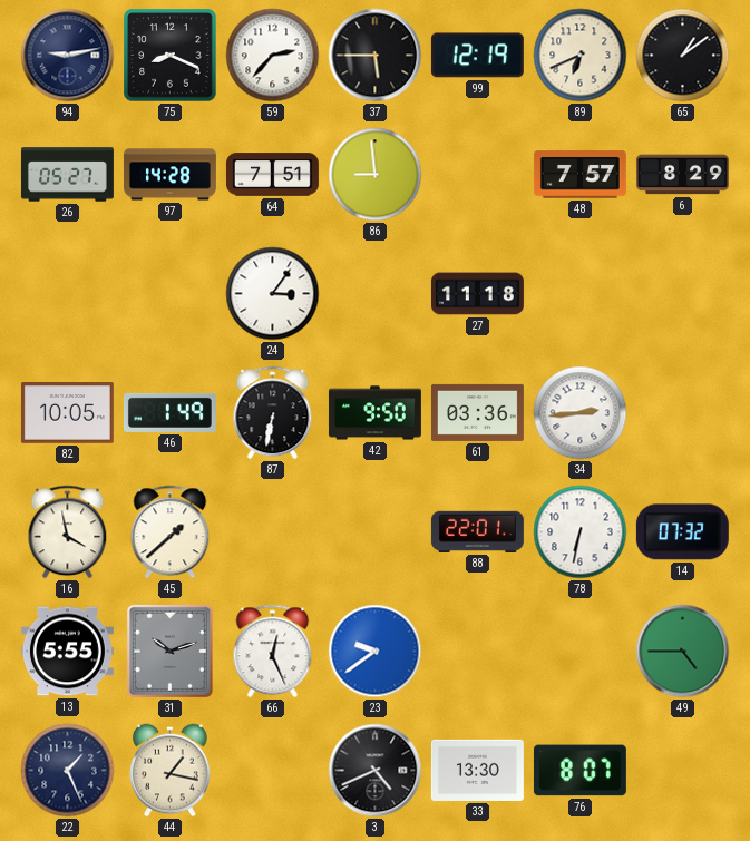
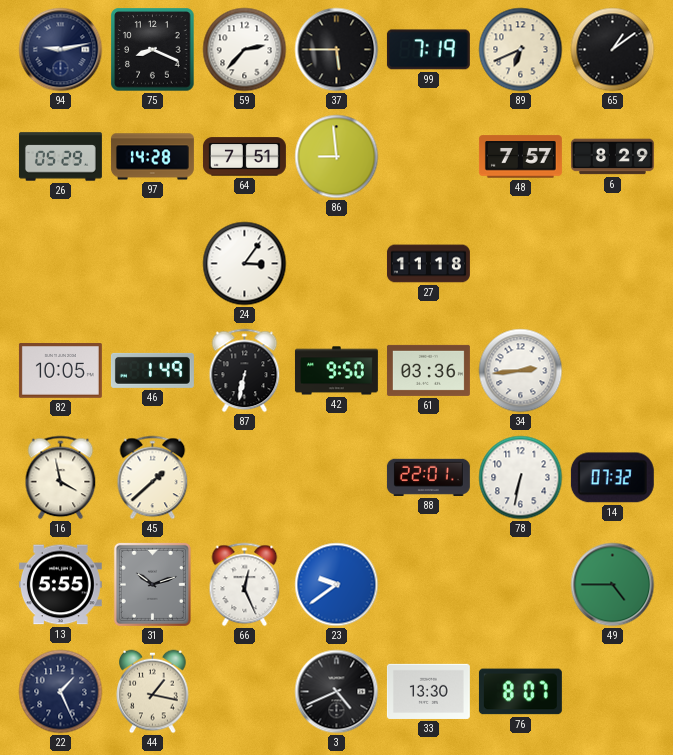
99: 12:19 -> 7:19 (428, 50)
26: 05:27 -> 05:29 (60, 157)
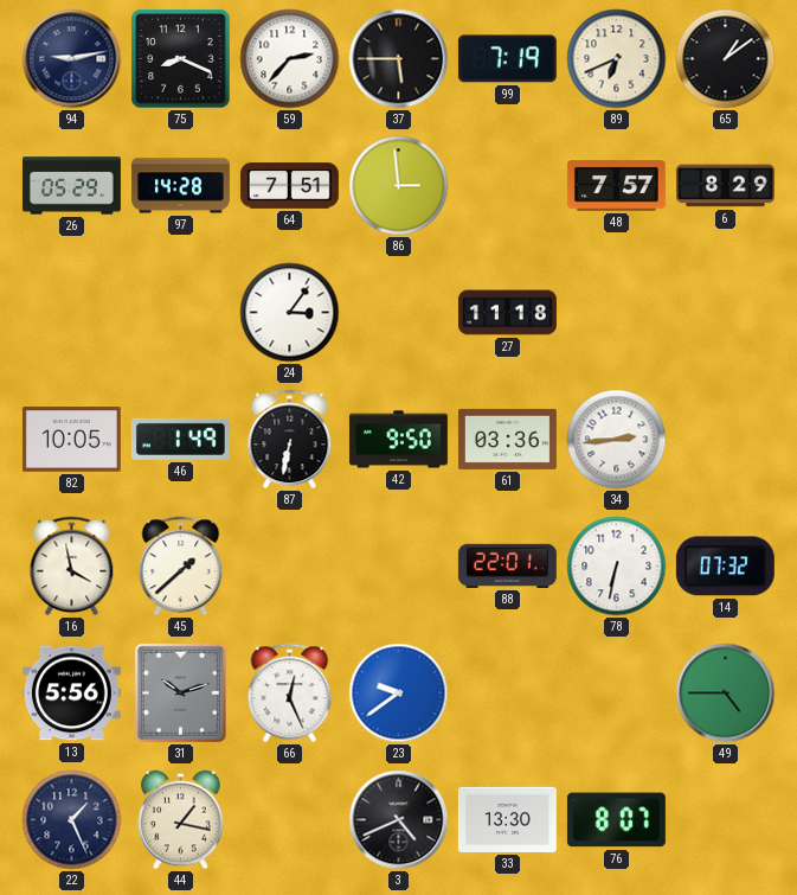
86: 8:59 -> 2:59 (399, 186)
13: 5:55 -> 5:56 (71, 693)
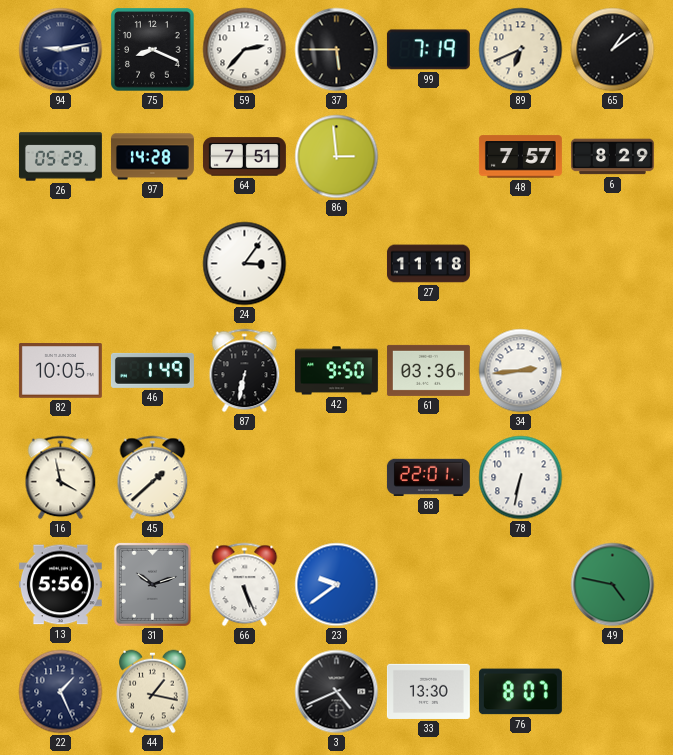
14: 07:32 -> none (725, 567)
66: 12:26 -> 5:26 (245, 585)
49: 4:45 -> 4:47 (613, 585)
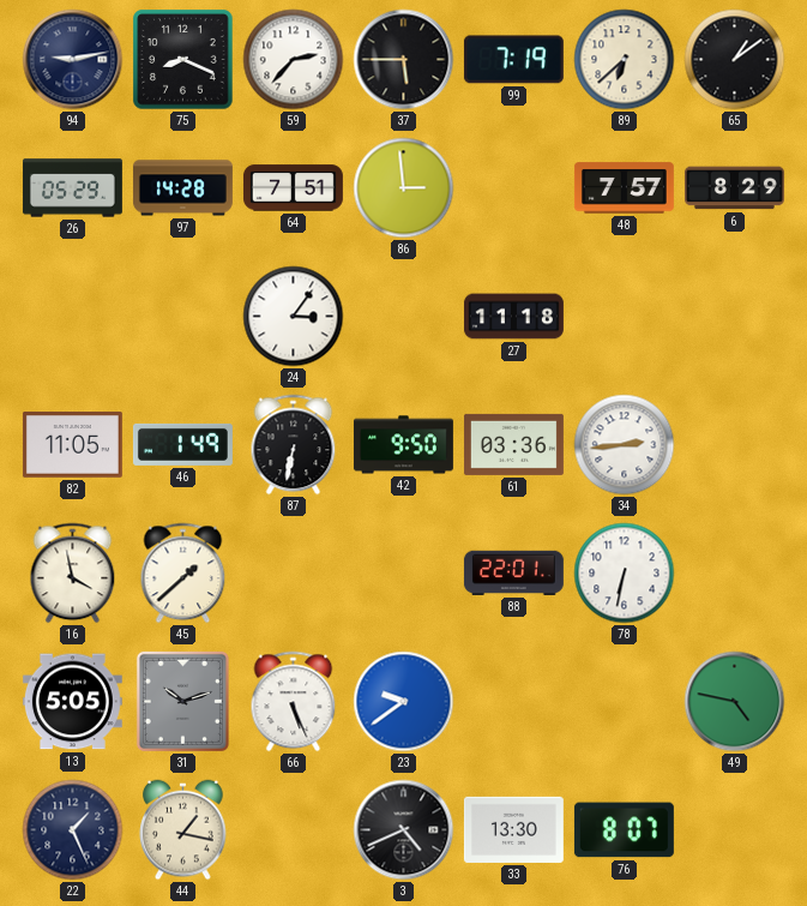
89: 6:41 -> 6:38 (625, 60)
82: 10:05 -> 11:05 (72, 445)
13: 5:56 -> 5:05 (72, 702)
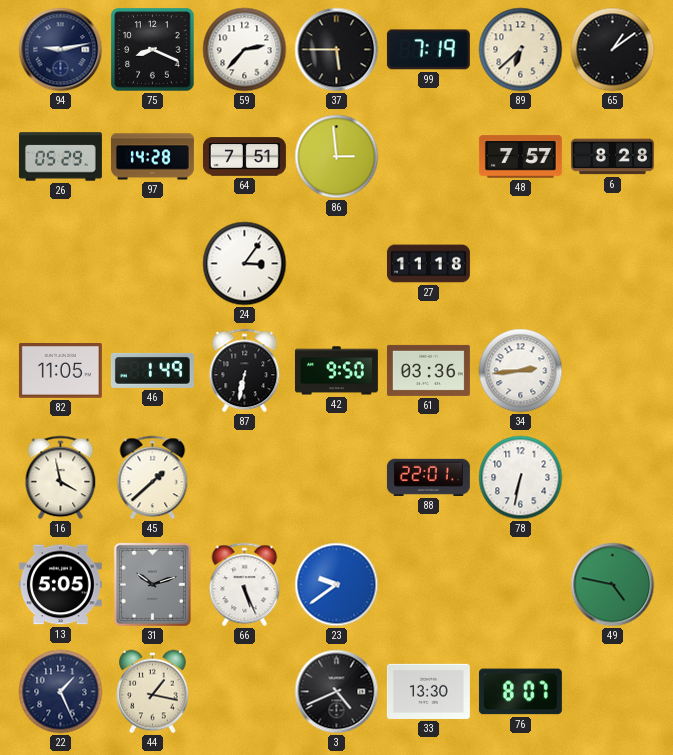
6: 8:29 -> 8:28 (612, 157)
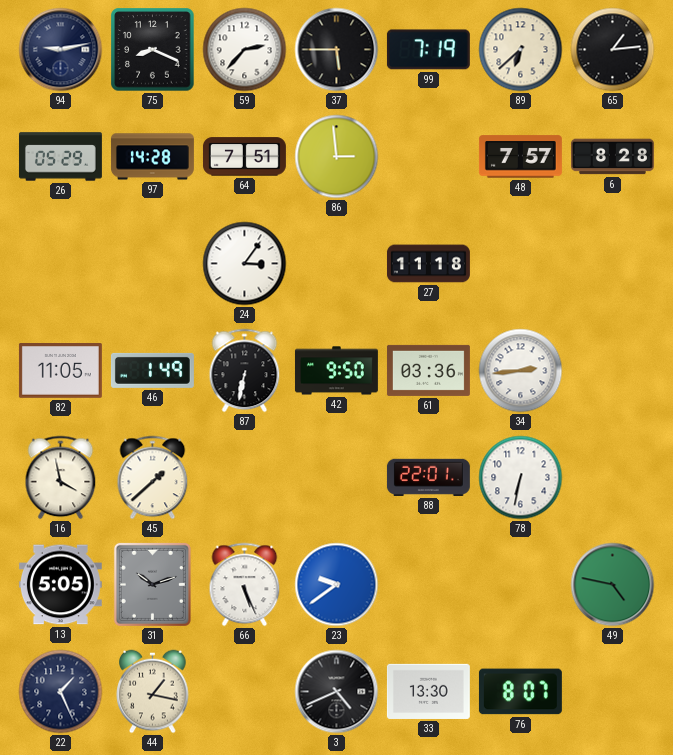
65: 1:09 -> 1:14 (613, 50)
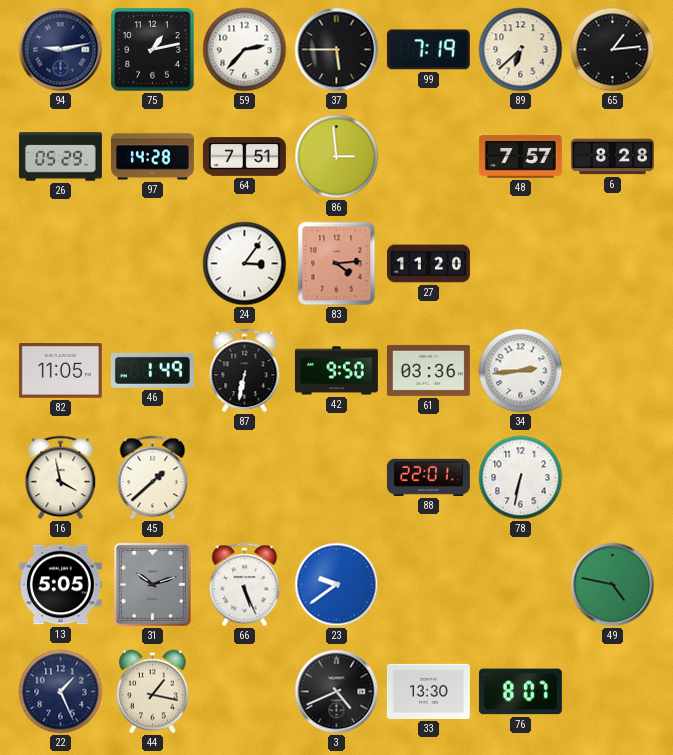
75: 8:19 -> 1:13 (153, 50)
83: none -> 4:14 (337, 264)
27: 11:18 -> 11:20 (428, 264)
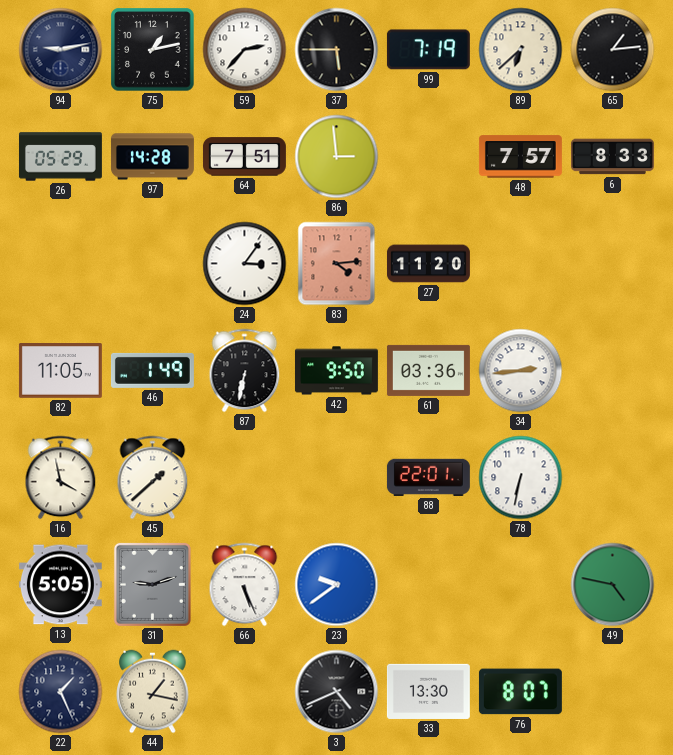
6: 8:28 -> 8:33 (612, 157)
31: 10:12 -> 9:12 (152, 584)
